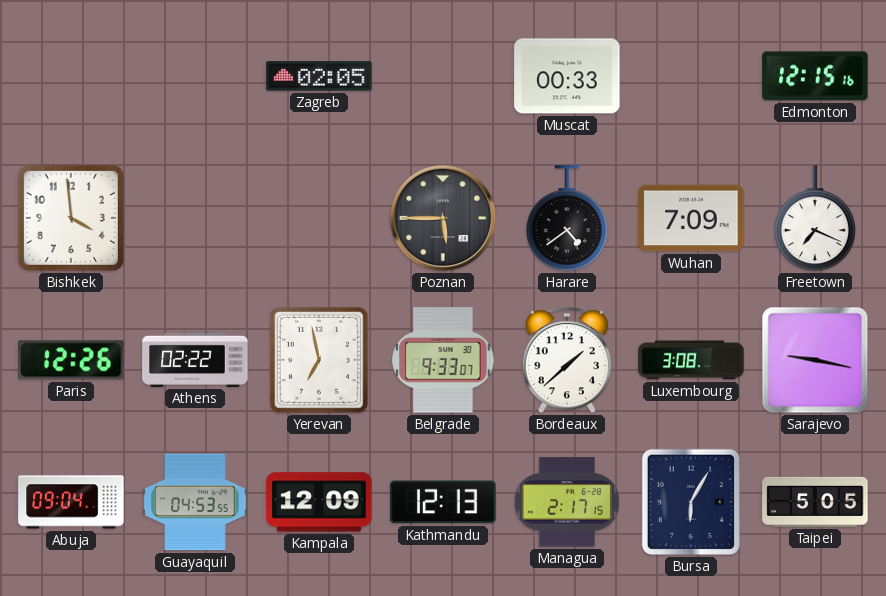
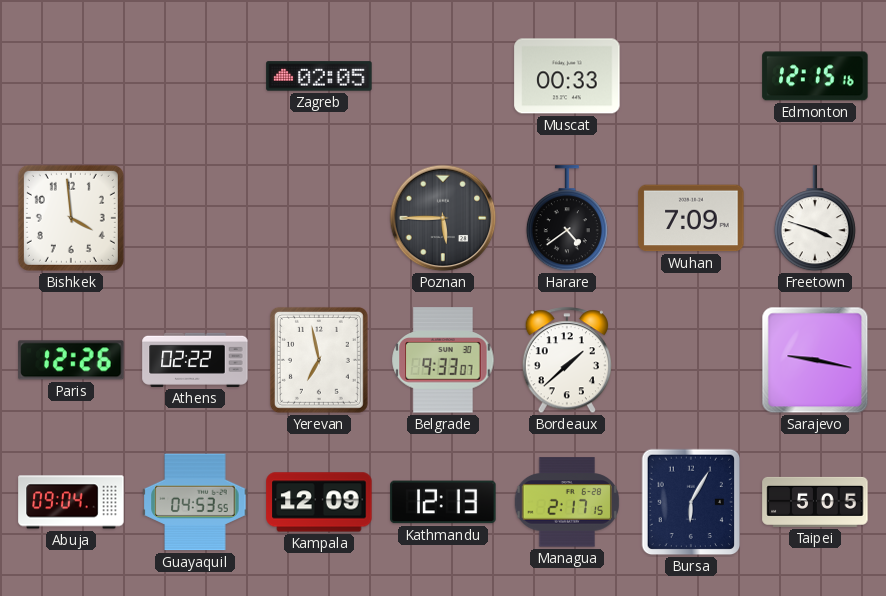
Freetown: 7:19 -> 3:48 (815, 219)
Luxembourg: 3:08 -> none (691, 360)
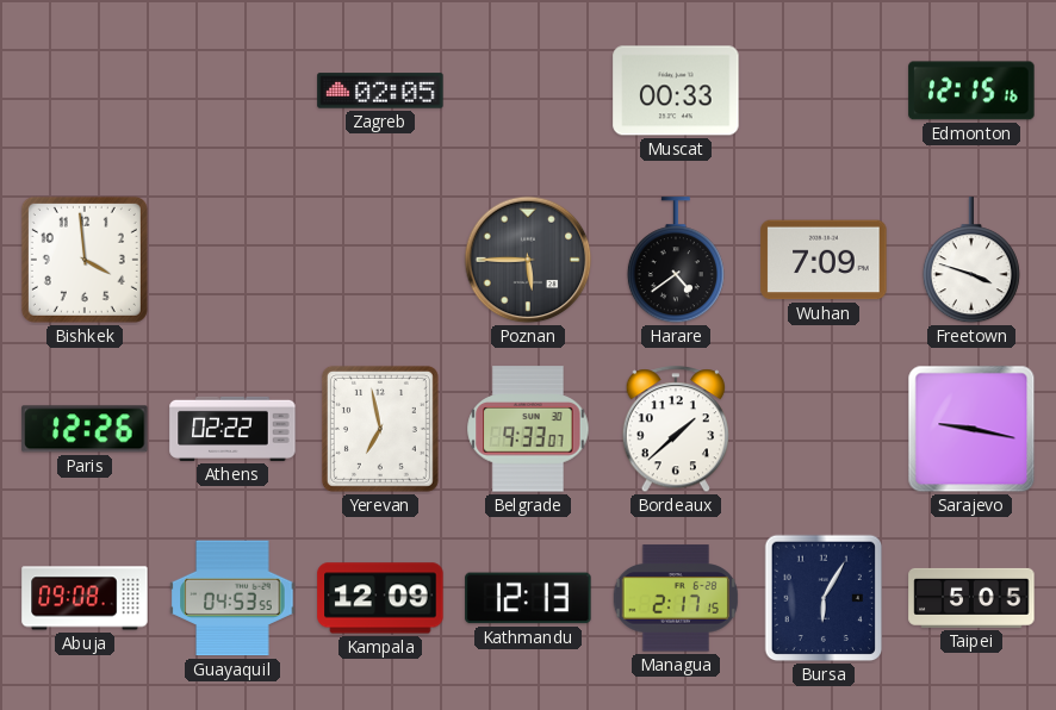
Abuja: 09:04 -> 09:08 (85, 598)
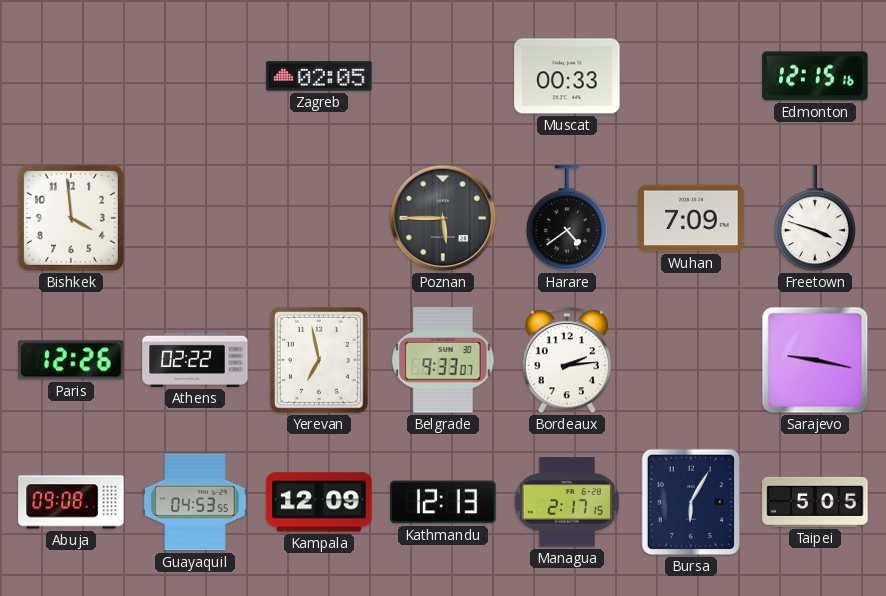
Bordeaux: 1:38 -> 2:14 (566, 361)
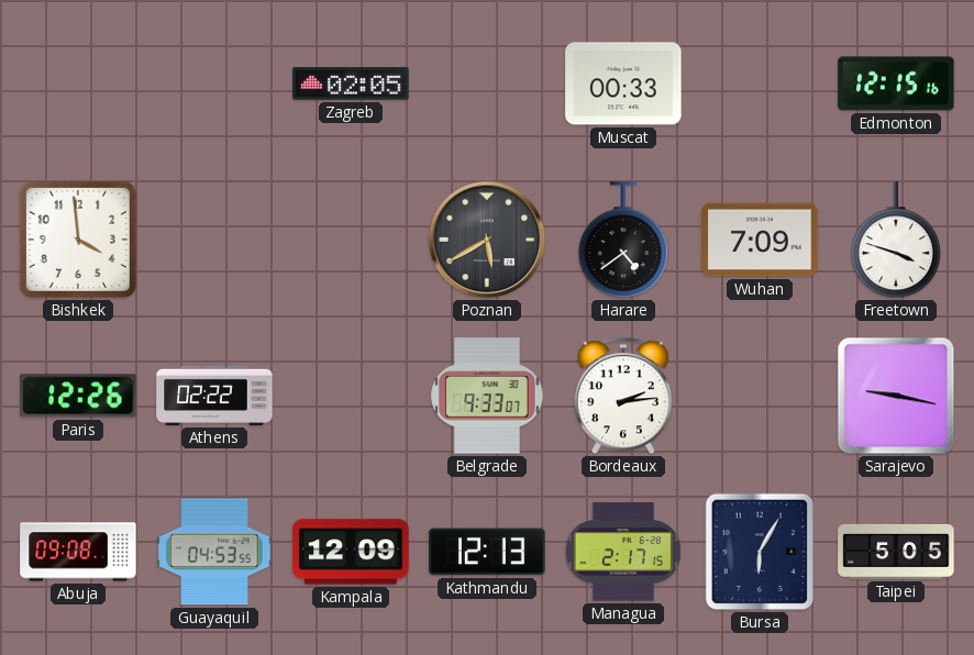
Poznan: 5:45 -> 5:40 (487, 240)
Yerevan: 6:58 -> none (319, 360)
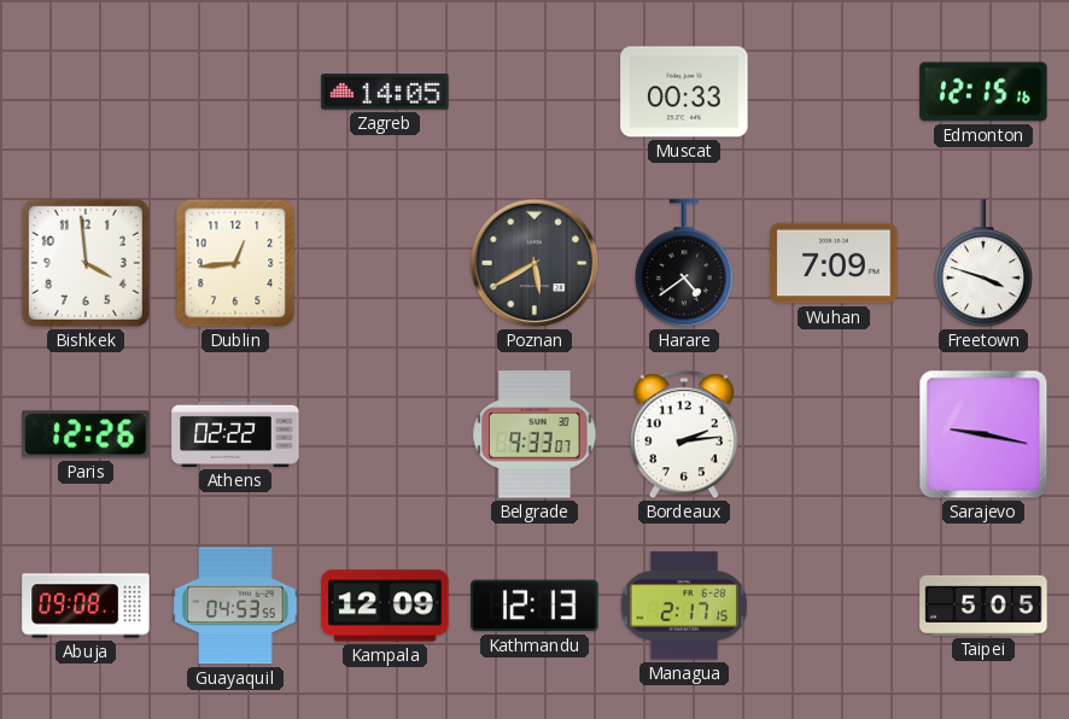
Zagreb: 02:05 -> 14:05 (385, 92)
Dublin: none -> 12:44 (235, 263)
Bursa: 6:05 -> none (760, 552)
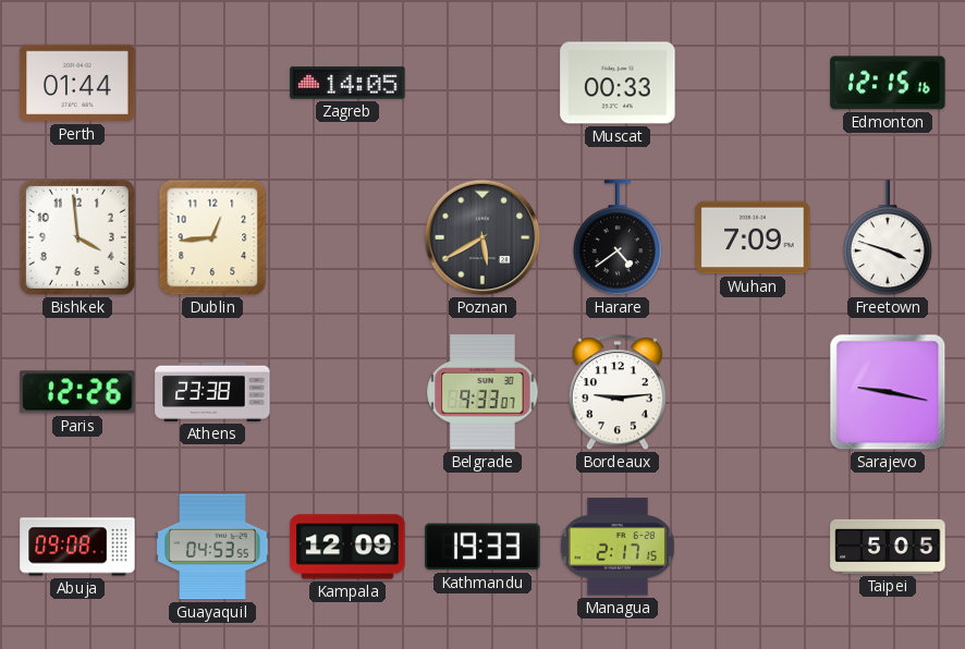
Perth: none -> 01:44 (77, 83)
Athens: 02:22 -> 23:38 (212, 392)
Bordeaux: 2:14 -> 9:14 (616, 393)
Kathmandu: 12:13 -> 19:33 (482, 547)
